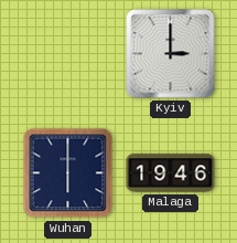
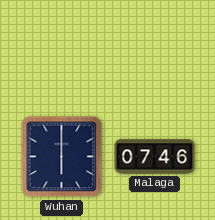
Kyiv: 3:00 -> none (171, 54)
Malaga: 19:46 -> 07:46 (155, 157)
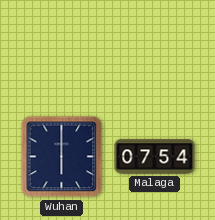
Malaga: 07:46 -> 07:54 (155, 157)
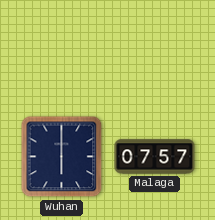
Malaga: 07:54 -> 07:57 (155, 157)
